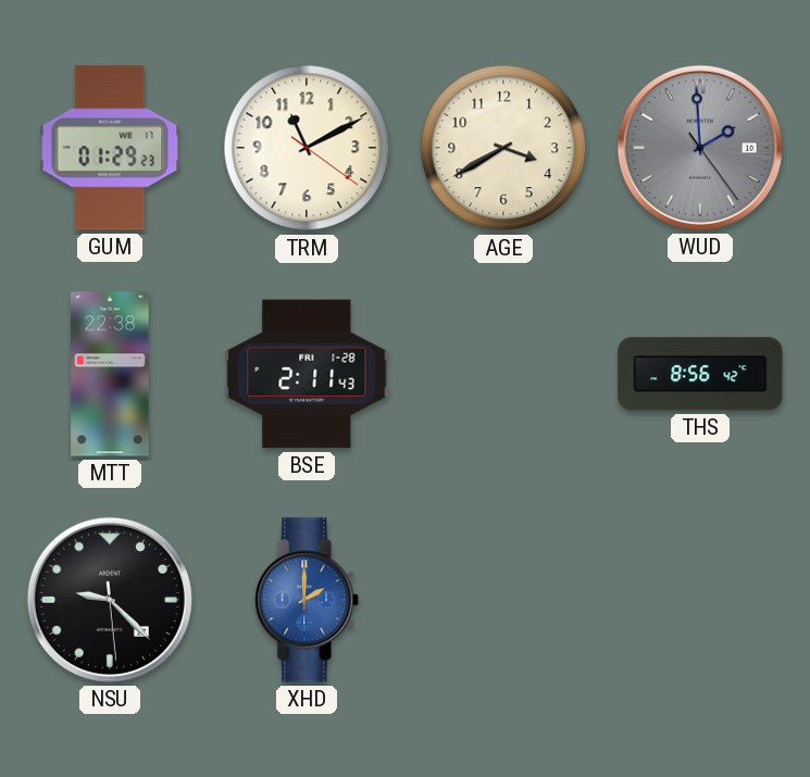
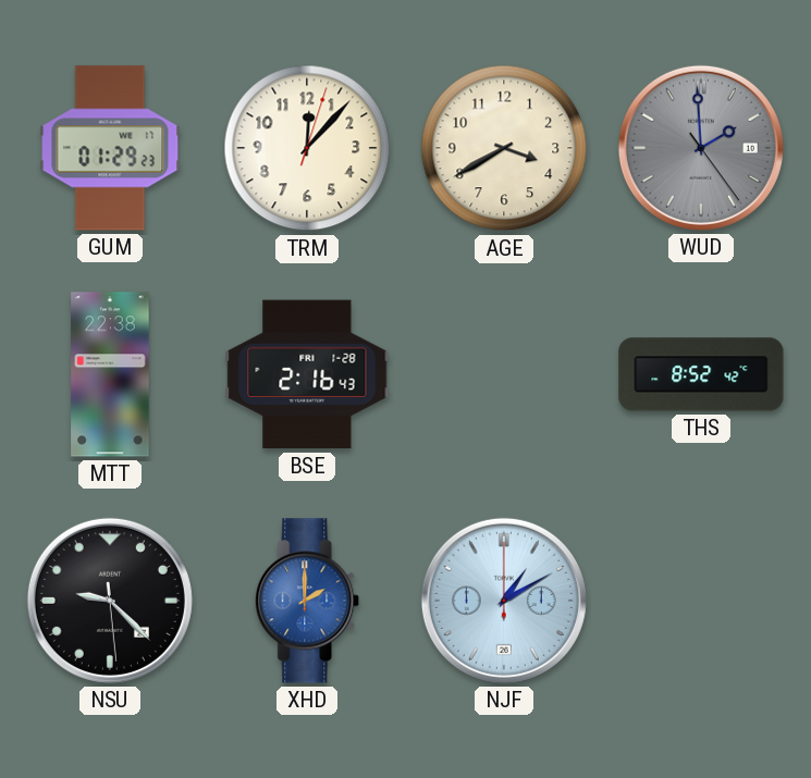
TRM: 11:10 -> 12:07 (307, 148)
BSE: 2:11 -> 2:16 (307, 374)
THS: 8:56 -> 8:52 (701, 374)
NJF: none -> 1:10 (504, 601)
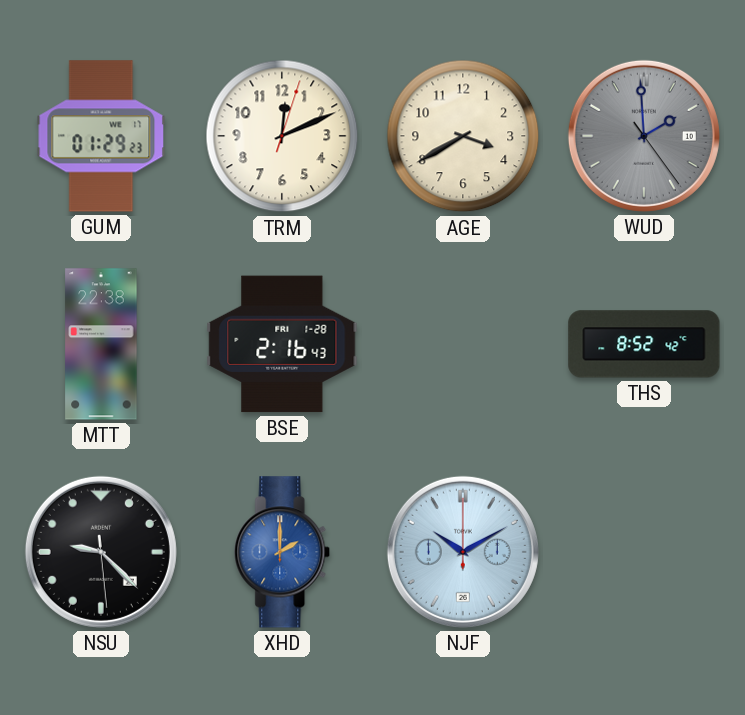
TRM: 12:07 -> 12:11 (282, 136)
NJF: 1:10 -> 10:10 (463, 552)
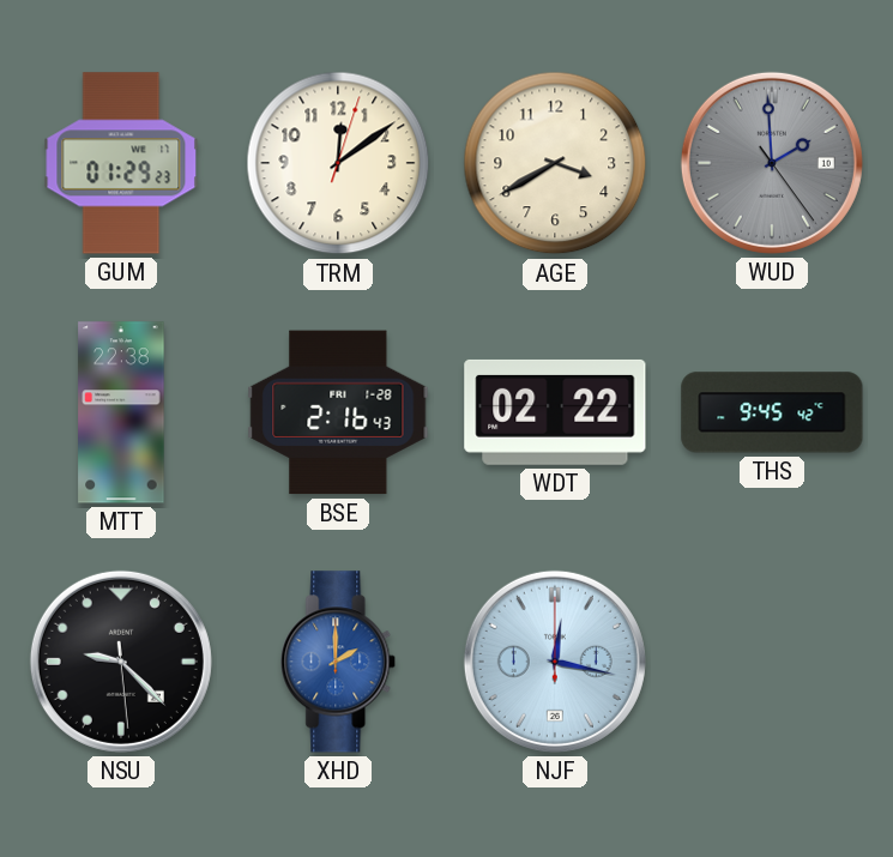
TRM: 12:11 -> 12:09 (338, 163)
WDT: none -> 02:22 (555, 412)
THS: 8:52 -> 9:45 (772, 412)
NJF: 10:10 -> 12:17 (555, 662)
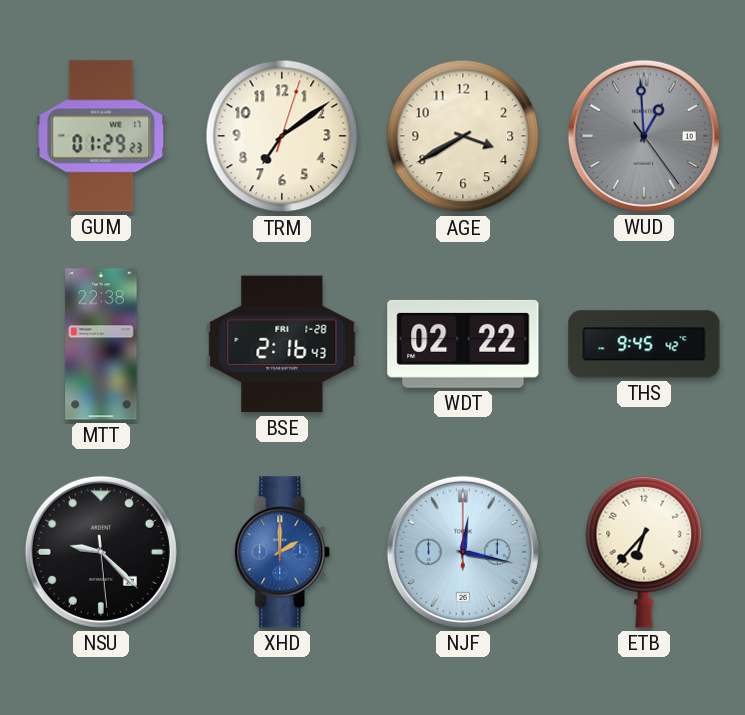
TRM: 12:09 -> 7:09 (282, 136)
WUD: 1:59 -> 12:59 (644, 136)
ETB: none -> 6:37 (644, 552)
